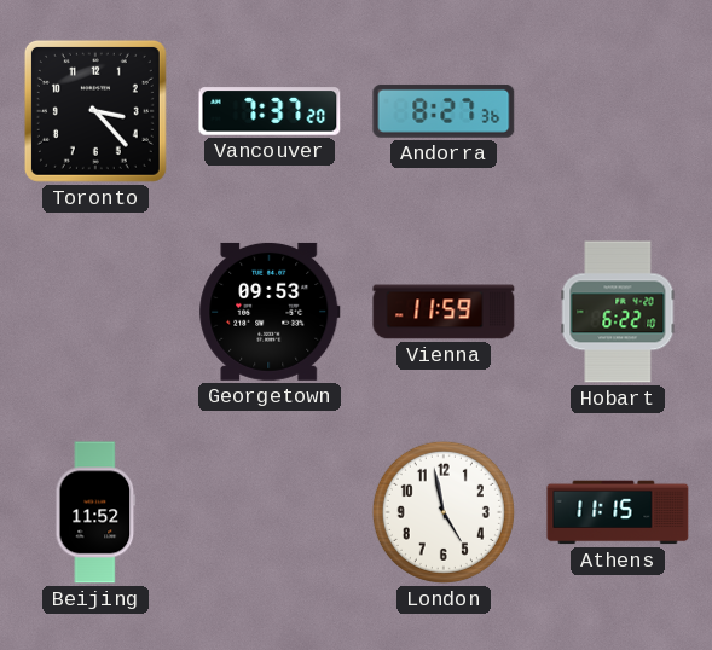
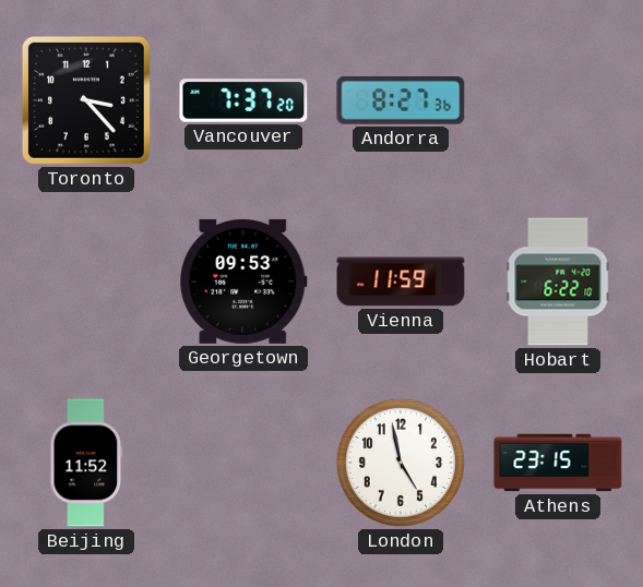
Athens: 11:15 -> 23:15 (558, 463)
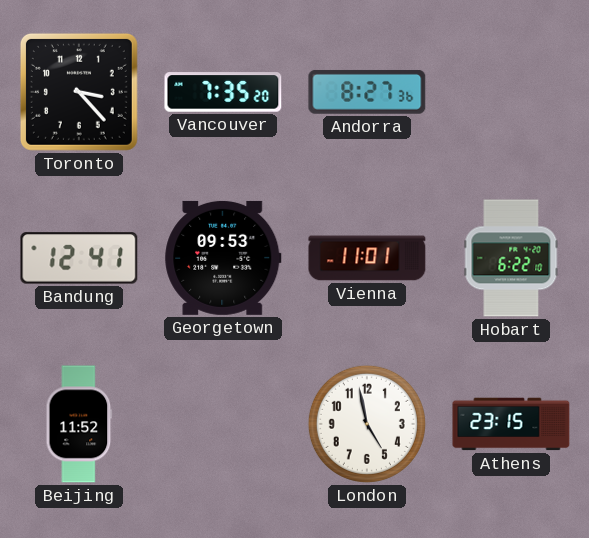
Vancouver: 7:37 -> 7:35 (223, 92)
Bandung: none -> 12:41 (79, 258)
Vienna: 11:59 -> 11:01 (367, 258)
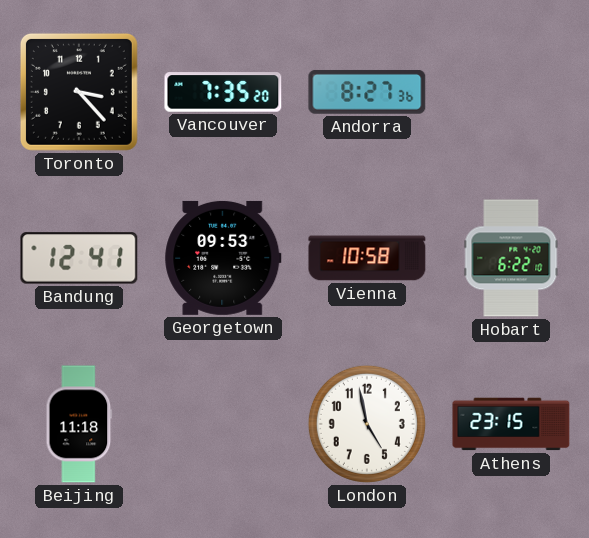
Vienna: 11:01 -> 10:58 (367, 258)
Beijing: 11:52 -> 11:18 (79, 424)
